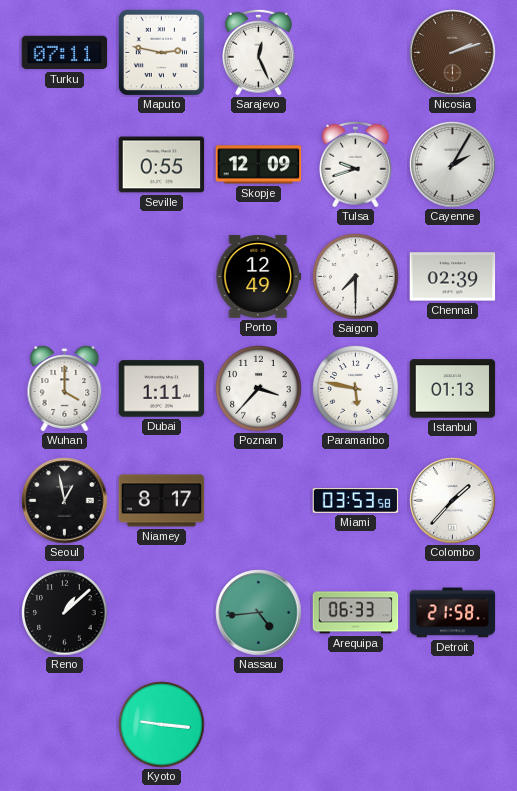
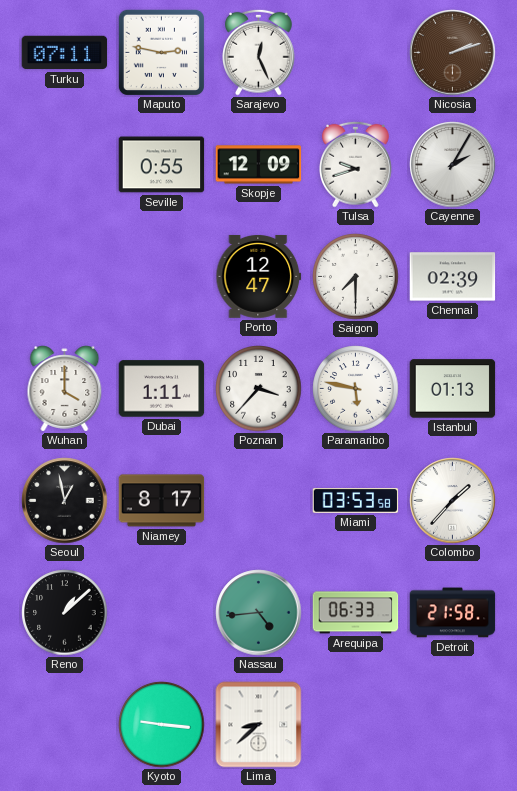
Porto: 12:49 -> 12:47 (259, 276)
Lima: none -> 8:38 (259, 725)
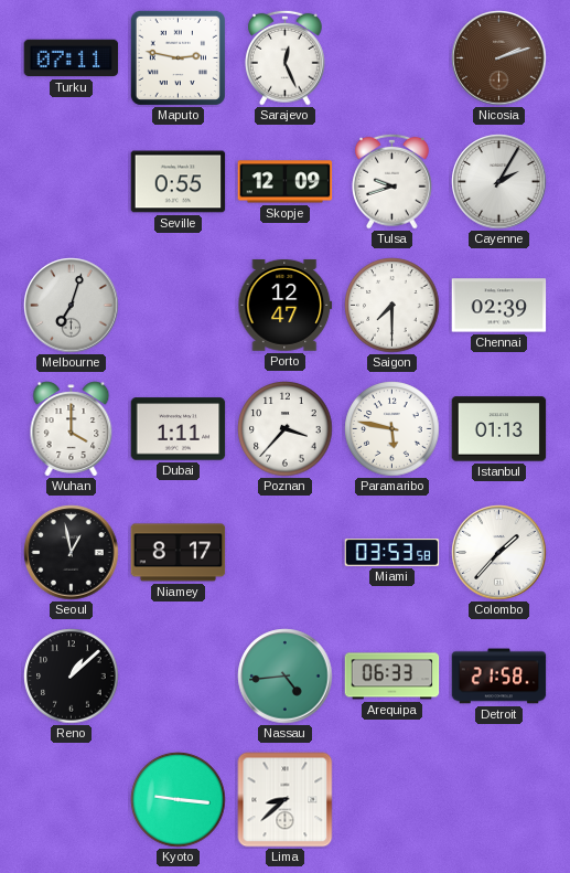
Melbourne: none -> 7:03 (72, 306)
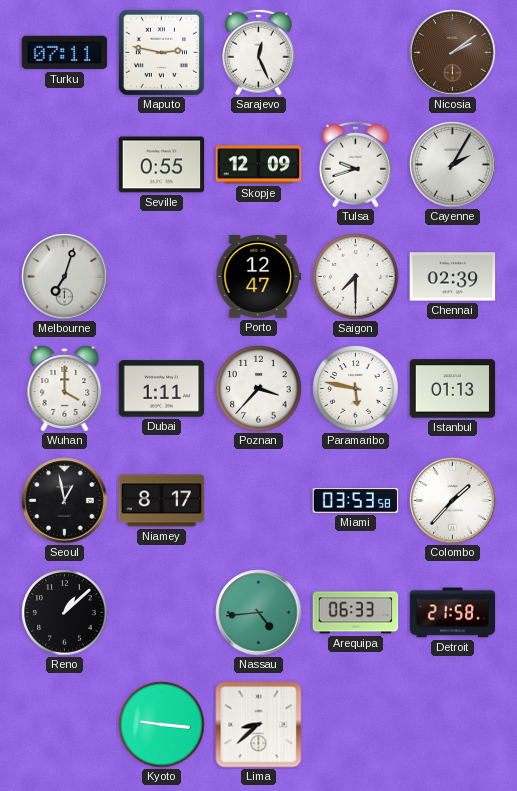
Nicosia: 2:12 -> 2:09 (453, 53)
